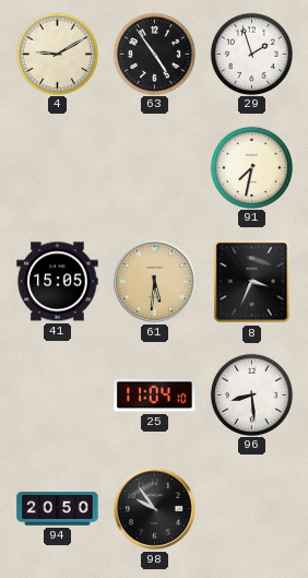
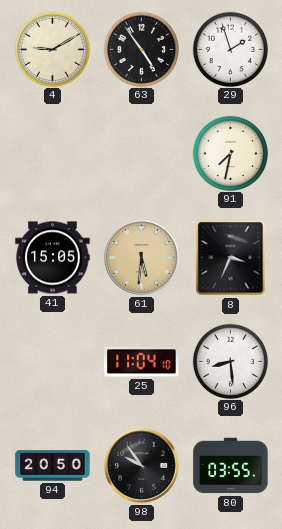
80: none -> 03:55 (231, 466)
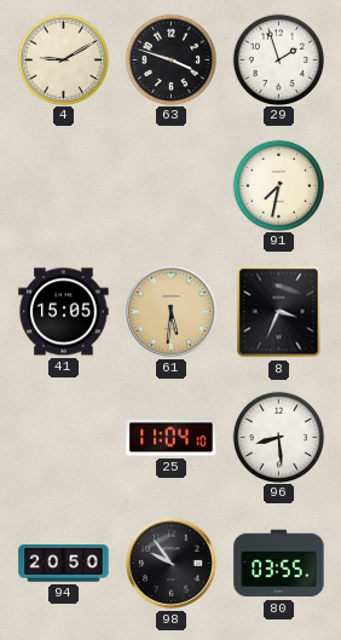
63: 4:54 -> 3:48 (170, 59)
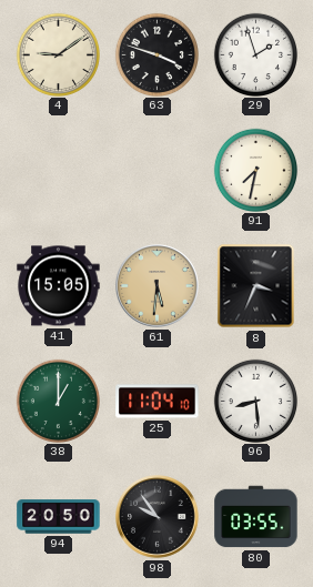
4: 9:10 -> 9:09 (58, 54)
38: none -> 1:00 (58, 401)
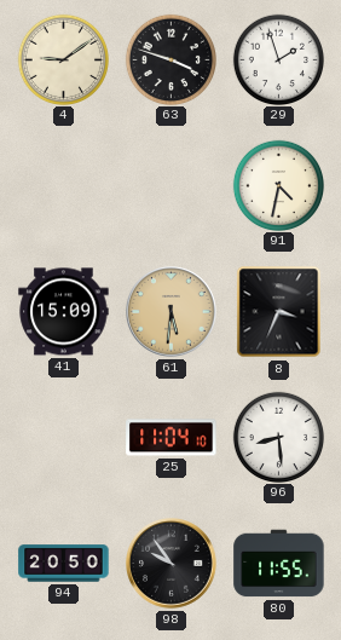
91: 7:32 -> 4:32 (278, 185)
41: 15:05 -> 15:09 (64, 312)
38: 1:00 -> none (58, 401)
80: 03:55 -> 11:55 (279, 564)
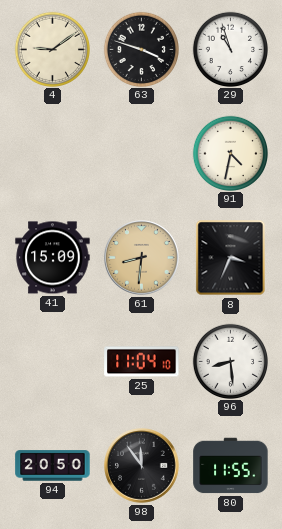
29: 1:57 -> 10:57 (230, 49)
61: 5:31 -> 8:31 (142, 258)
98: 9:54 -> 11:54 (142, 466)
